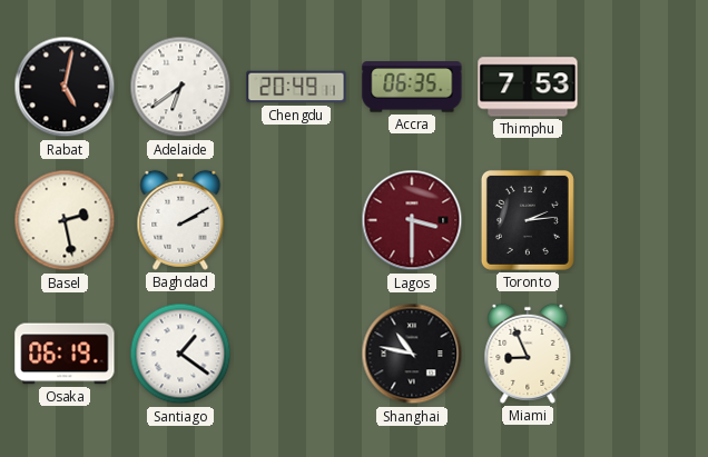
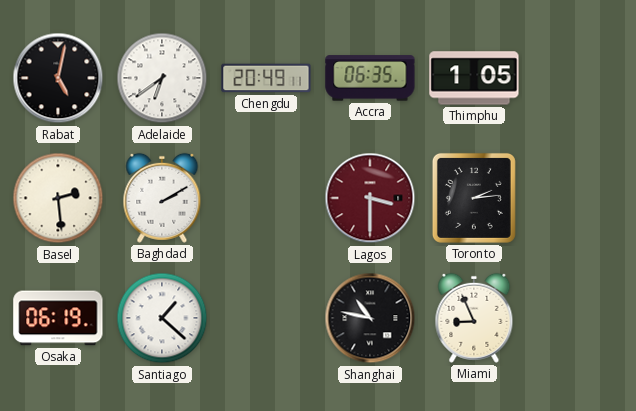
Thimphu: 7:53 -> 1:05 (474, 78)
Basel: 2:28 -> 2:29 (58, 198)
Santiago: 1:21 -> 1:22 (162, 318)
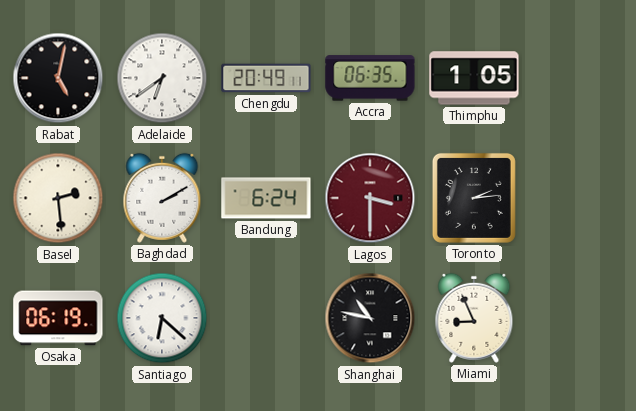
Bandung: none -> 6:24 (266, 198)
Santiago: 1:22 -> 6:22 (162, 318)
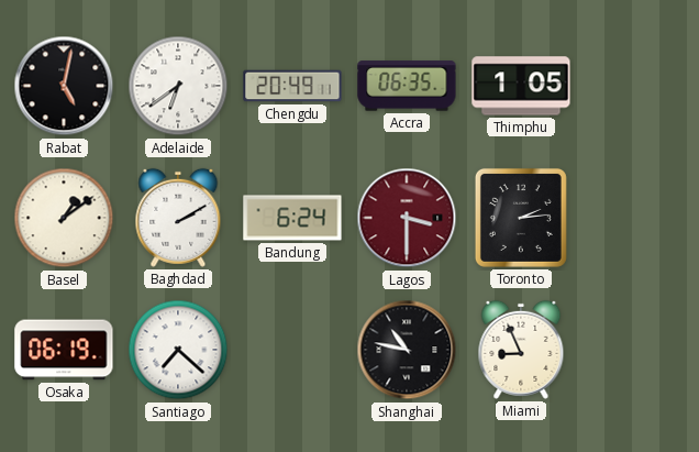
Basel: 2:29 -> 1:09 (64, 218)
Santiago: 6:22 -> 7:22 (178, 350)
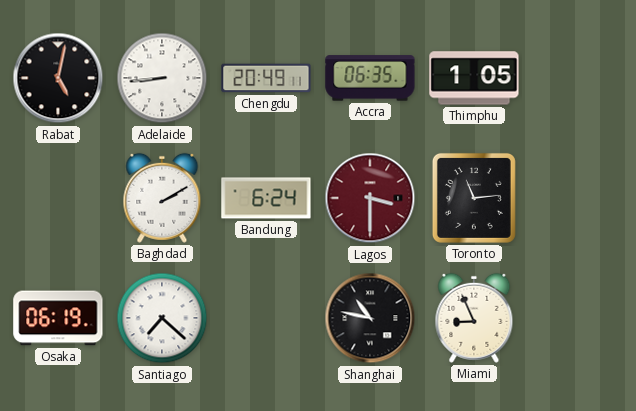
Adelaide: 6:39 -> 8:44 (162, 78)
Basel: 1:09 -> none (64, 218)
Toronto: 2:14 -> 11:14 (474, 198)
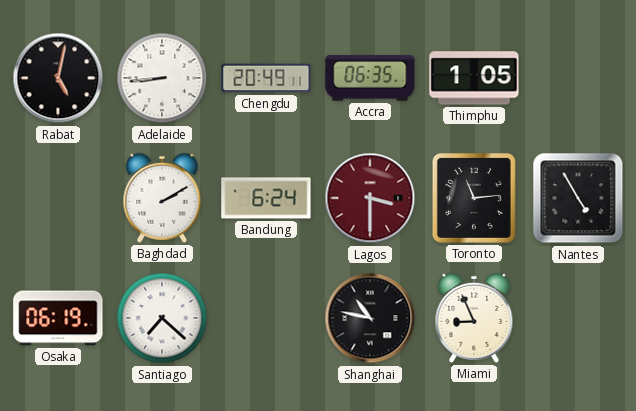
Nantes: none -> 4:55 (578, 198)
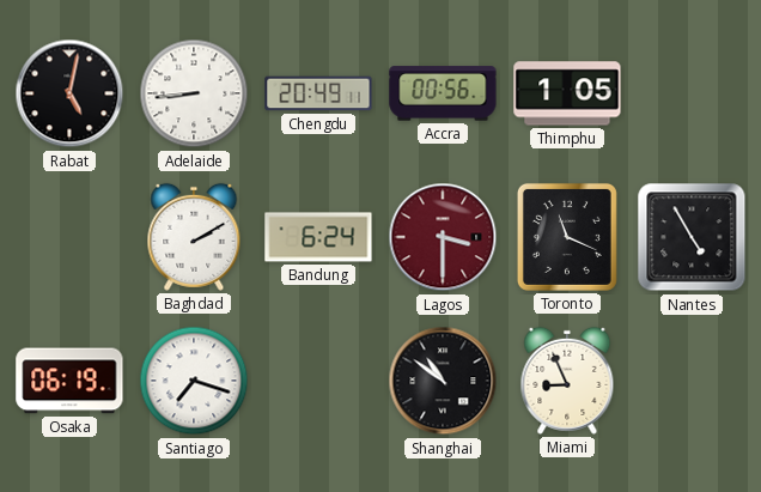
Accra: 06:35 -> 00:56 (443, 93)
Toronto: 11:14 -> 11:19 (567, 237)
Santiago: 7:22 -> 7:18 (194, 381)
Shanghai: 10:47 -> 10:51 (443, 381)
